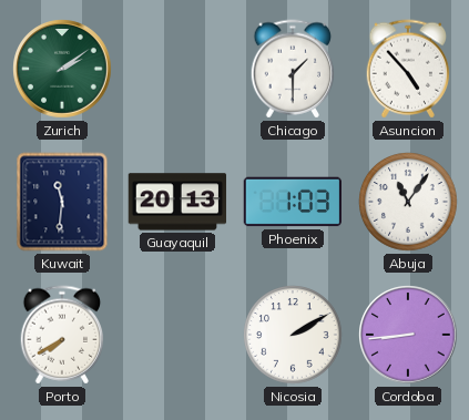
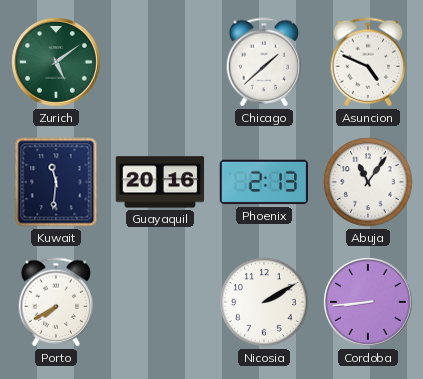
Zurich: 2:09 -> 5:09 (56, 62)
Chicago: 1:30 -> 1:38 (264, 62)
Asuncion: 4:53 -> 4:49 (368, 62)
Guayaquil: 20:13 -> 20:16 (160, 182)
Phoenix: 1:03 -> 2:13 (264, 182)
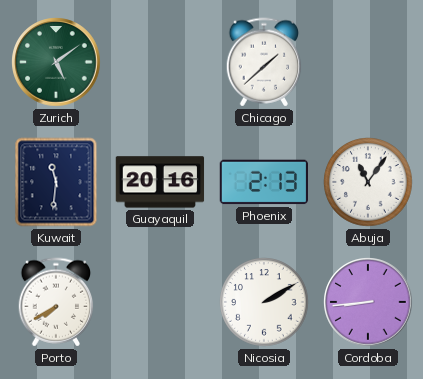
Asuncion: 4:49 -> none (368, 62)
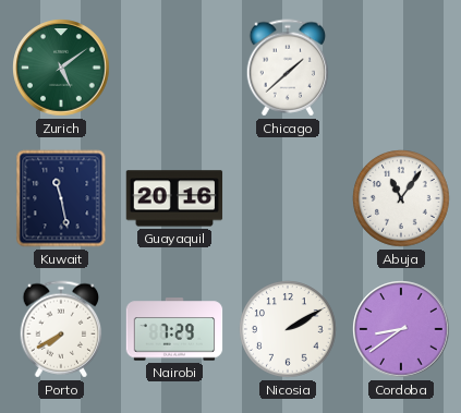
Kuwait: 11:31 -> 11:28 (61, 198)
Phoenix: 2:13 -> none (264, 182)
Nairobi: none -> 7:29 (174, 329)
Cordoba: 8:44 -> 8:39 (401, 329)
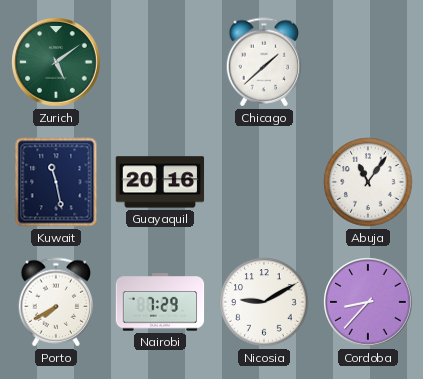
Nicosia: 2:10 -> 9:10 (264, 302)
Cordoba: 8:39 -> 8:37 (368, 302)
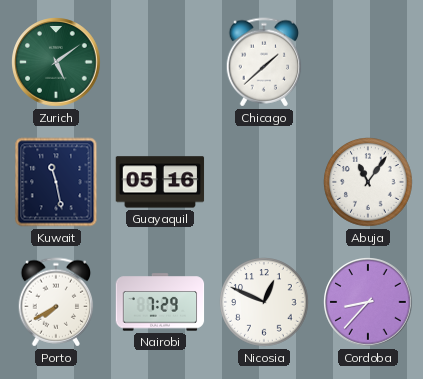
Guayaquil: 20:16 -> 05:16 (160, 182)
Nicosia: 9:10 -> 12:49 (264, 302)
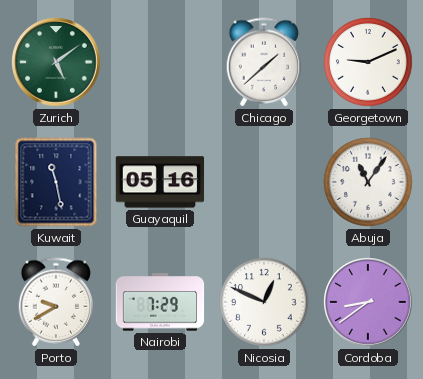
Georgetown: none -> 9:11 (368, 62)
Porto: 7:40 -> 9:40 (56, 302)
Cordoba: 8:37 -> 8:39 (368, 302)
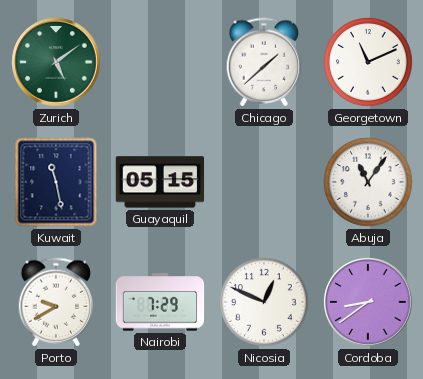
Georgetown: 9:11 -> 11:11 (368, 62)
Guayaquil: 05:16 -> 05:15 (160, 182)
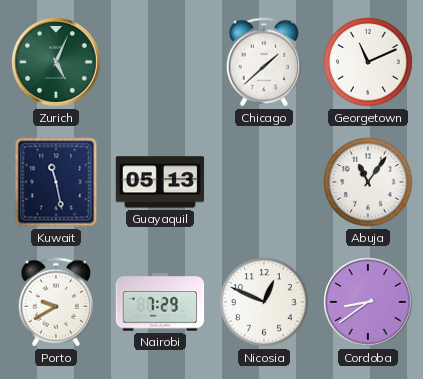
Zurich: 5:09 -> 5:04 (56, 62)
Guayaquil: 05:15 -> 05:13 (160, 182)
